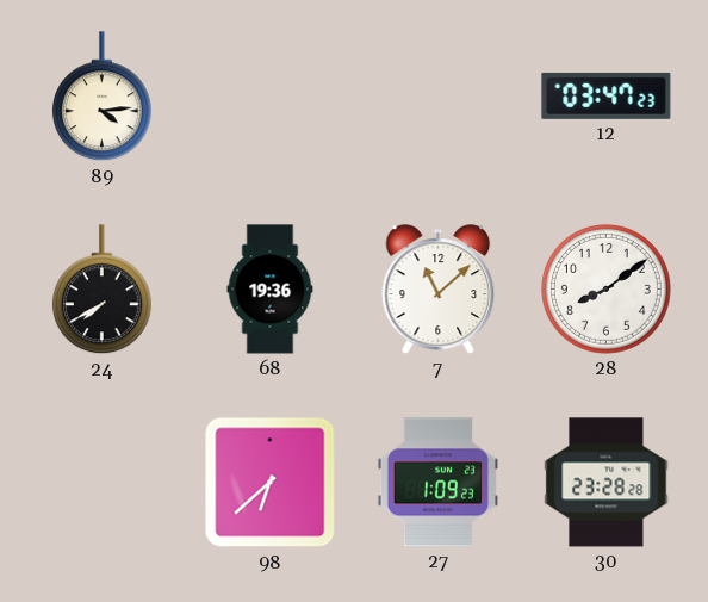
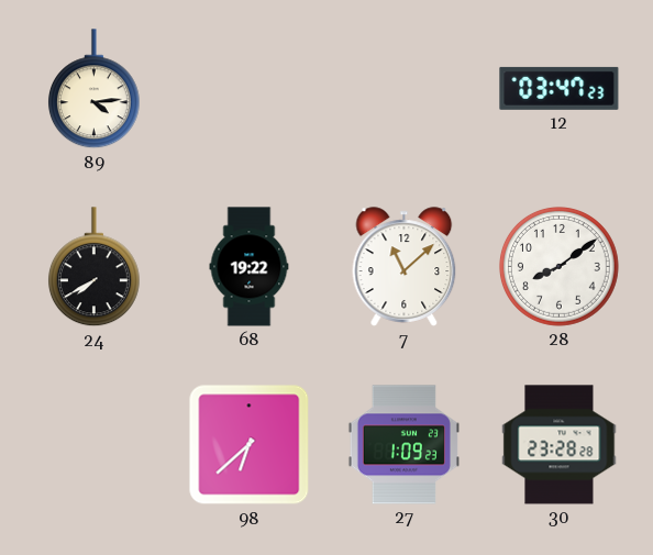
68: 19:36 -> 19:22 (250, 267)
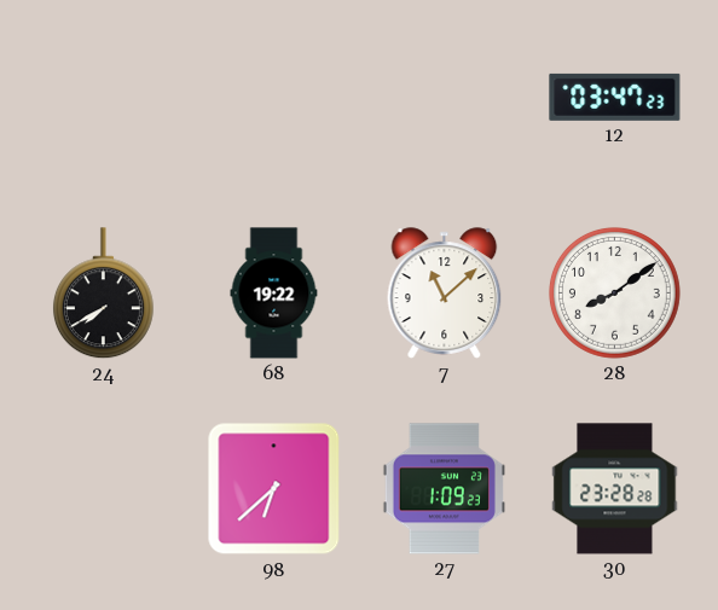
89: 4:14 -> none (93, 89)
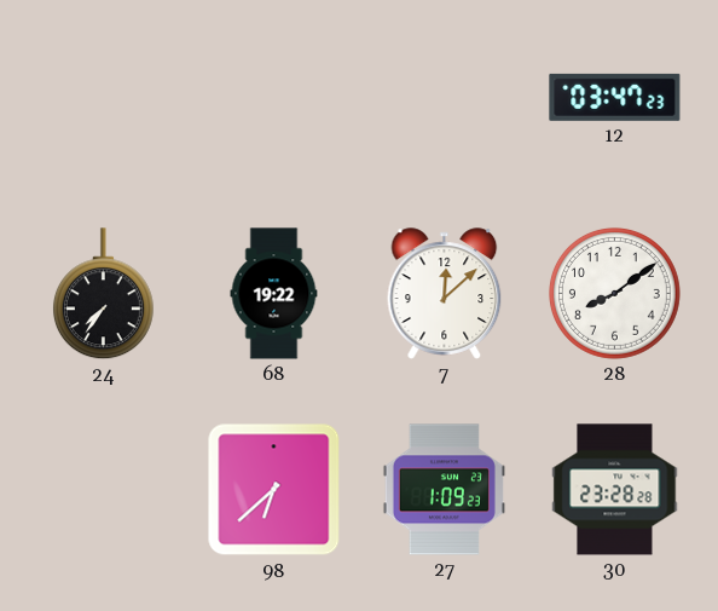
24: 7:40 -> 7:36 (103, 294)
7: 11:08 -> 12:08 (445, 294)
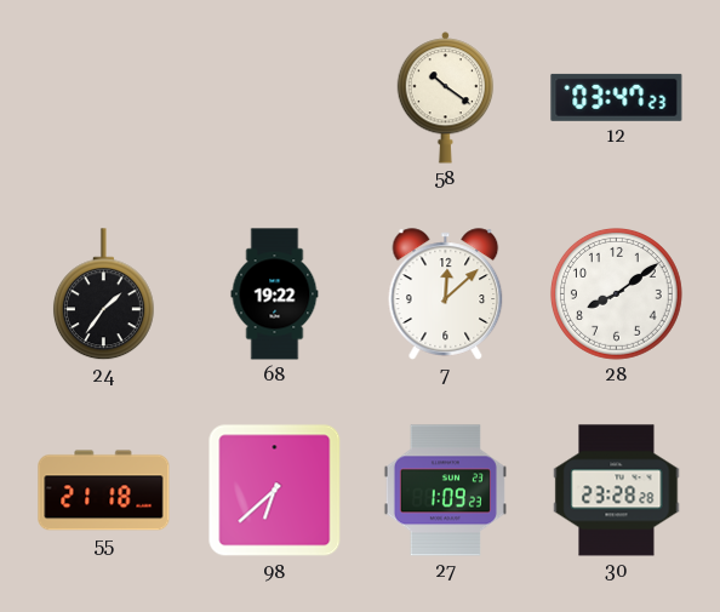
58: none -> 10:21 (446, 98)
24: 7:36 -> 1:36 (103, 294)
55: none -> 21:18 (104, 491)
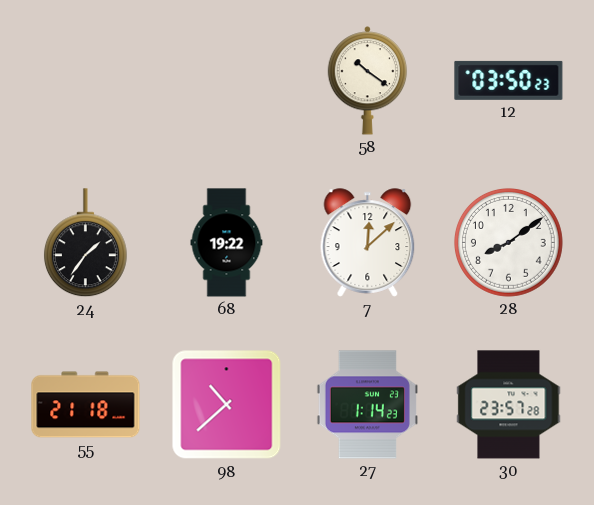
12: 03:47 -> 03:50 (509, 80)
98: 6:38 -> 10:38 (227, 405)
27: 1:09 -> 1:14 (367, 405)
30: 23:28 -> 23:57 (509, 405)
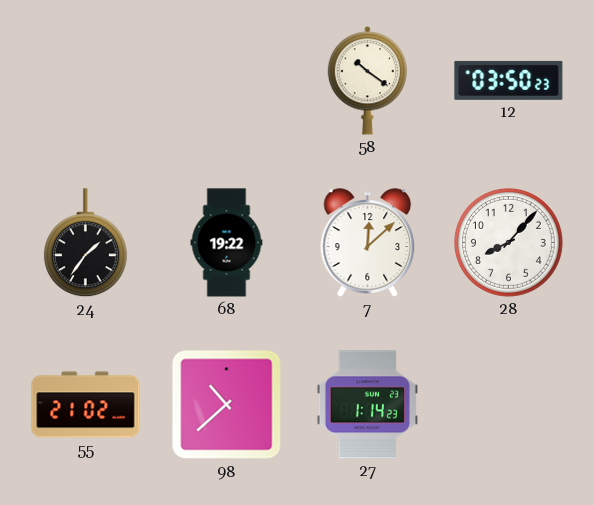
28: 8:09 -> 8:07 (508, 242)
55: 21:18 -> 21:02 (86, 405)
30: 23:57 -> none (509, 405)
